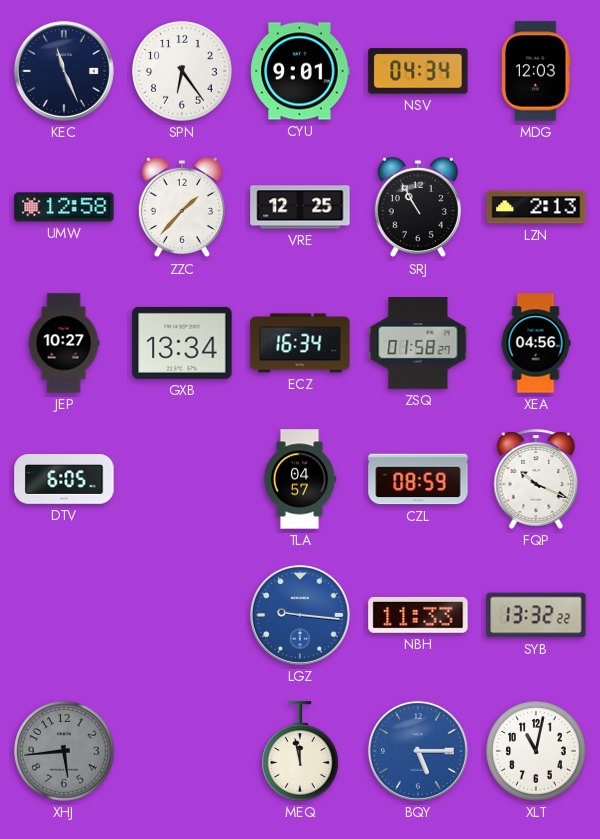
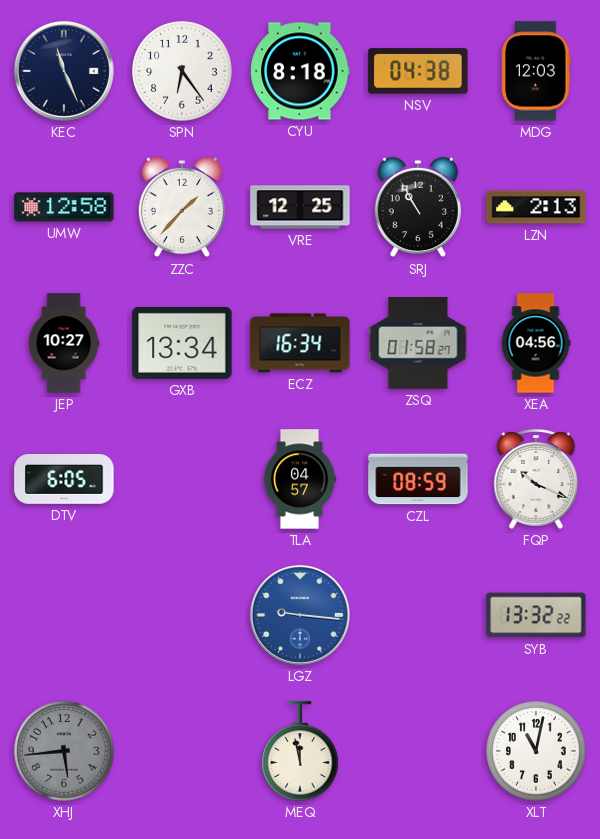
CYU: 9:01 -> 8:18 (300, 71)
NSV: 04:34 -> 04:38 (418, 71)
NBH: 11:33 -> none (418, 615)
BQY: 5:15 -> none (418, 751)
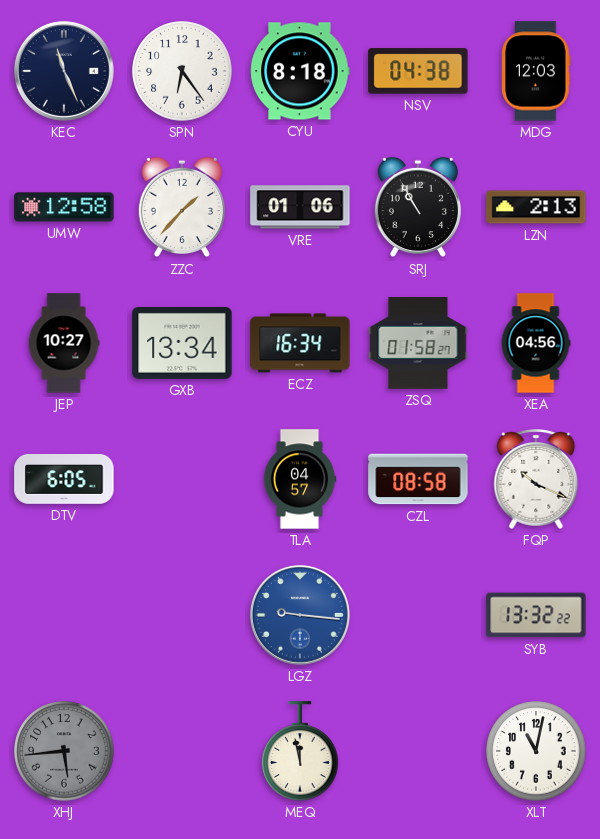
VRE: 12:25 -> 01:06 (300, 207)
CZL: 08:59 -> 08:58 (418, 479)
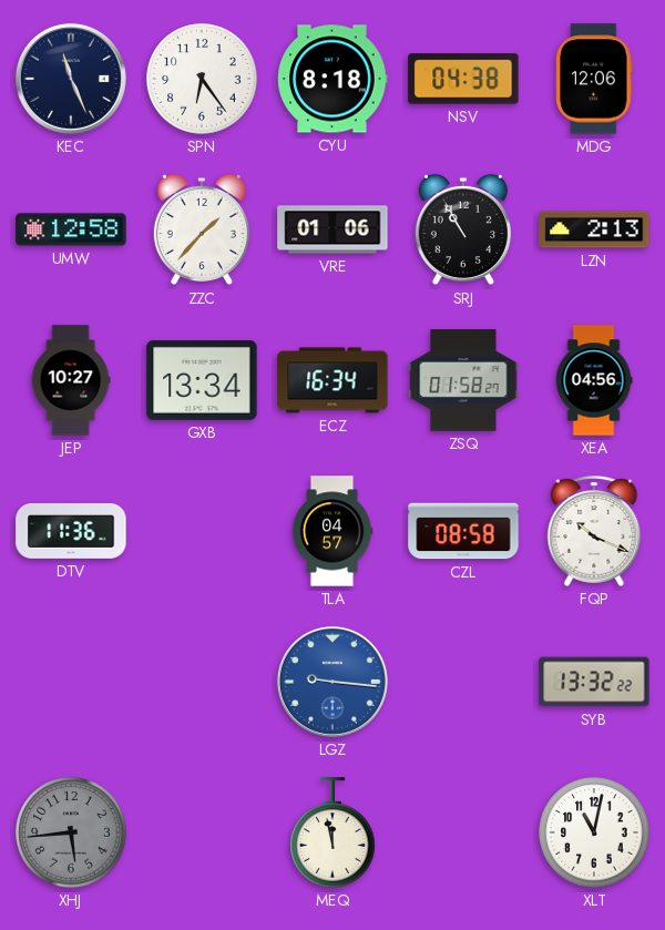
MDG: 12:03 -> 12:06 (594, 79)
DTV: 6:05 -> 11:36 (71, 532)
